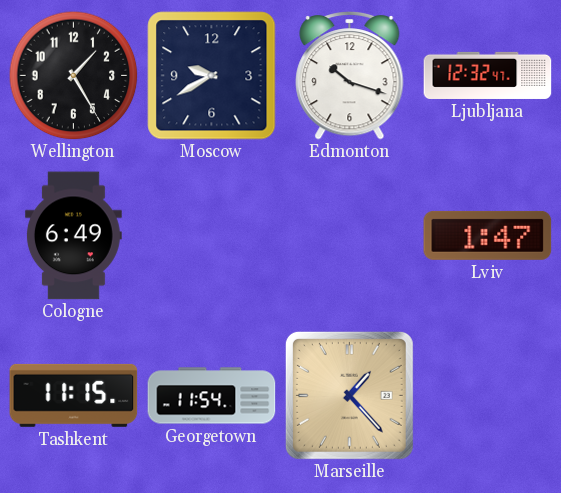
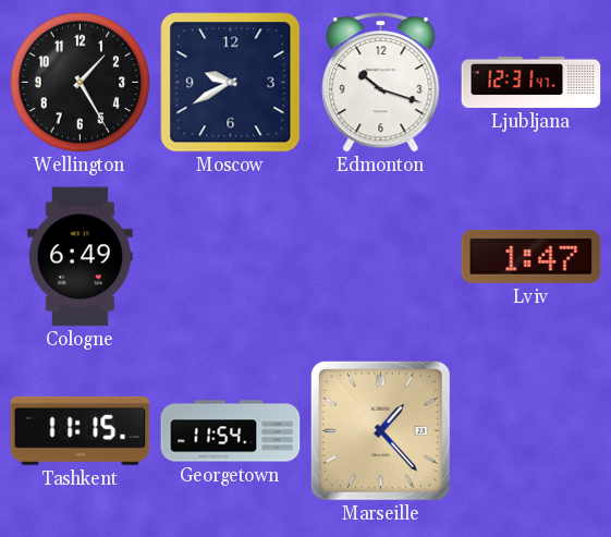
Ljubljana: 12:32 -> 12:31 (531, 82)
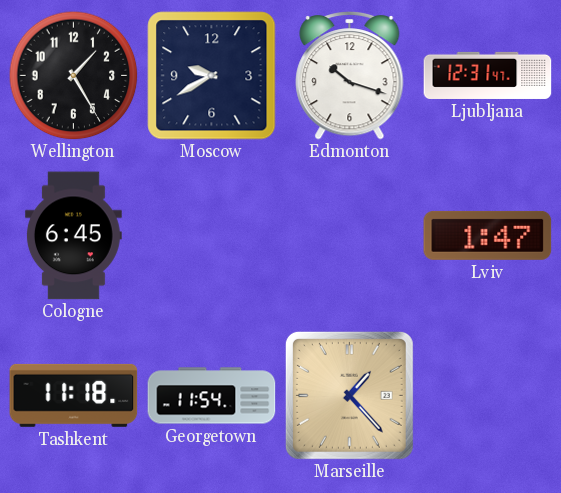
Cologne: 6:49 -> 6:45 (73, 236)
Tashkent: 11:15 -> 11:18 (74, 395)
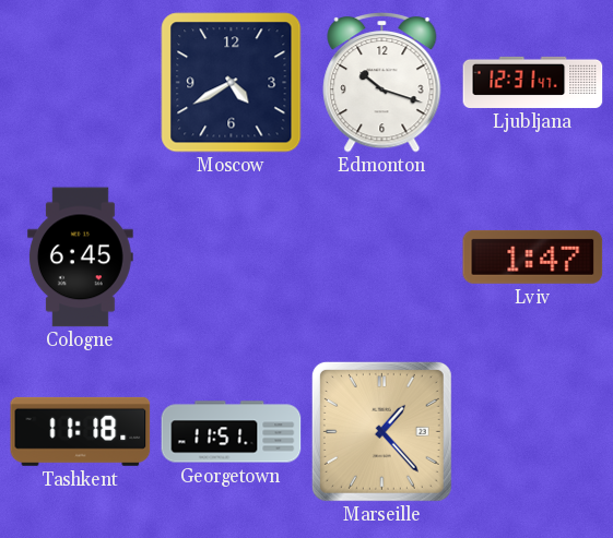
Wellington: 1:25 -> none (73, 75)
Moscow: 9:40 -> 4:40 (232, 83)
Georgetown: 11:54 -> 11:51 (232, 432)
